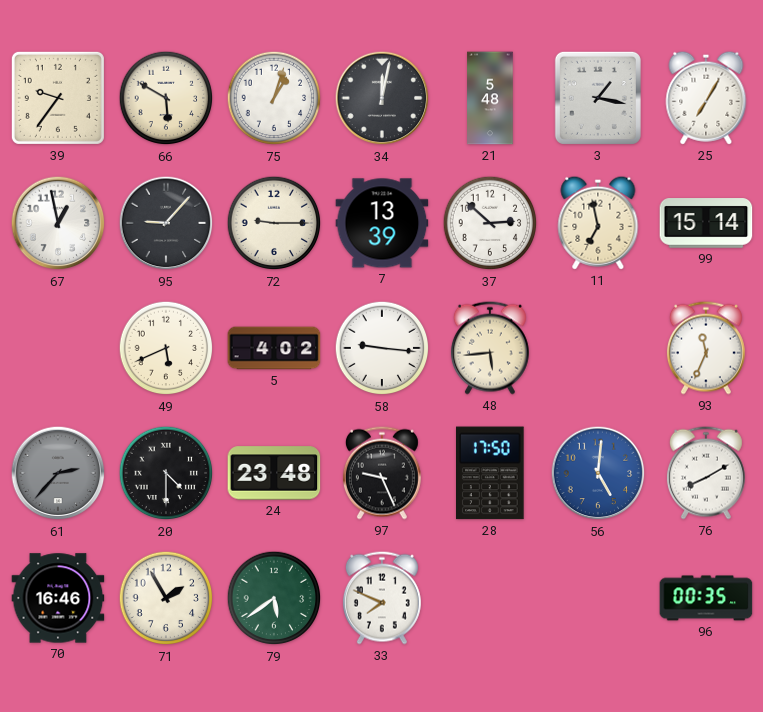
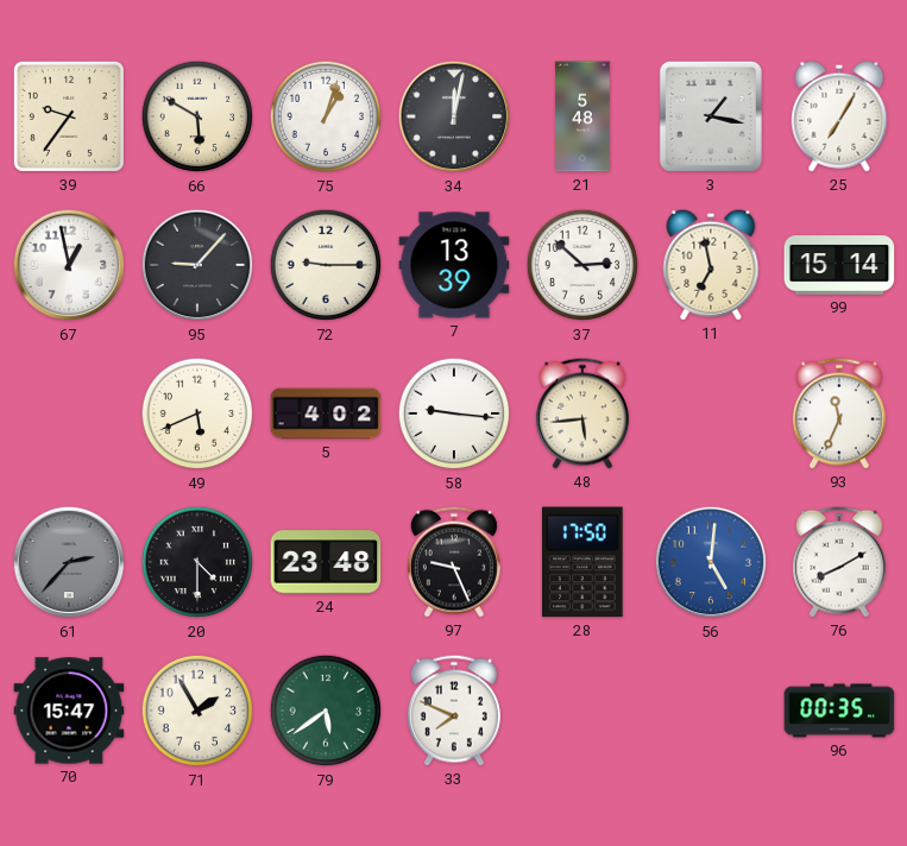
70: 16:46 -> 15:47 (69, 711)
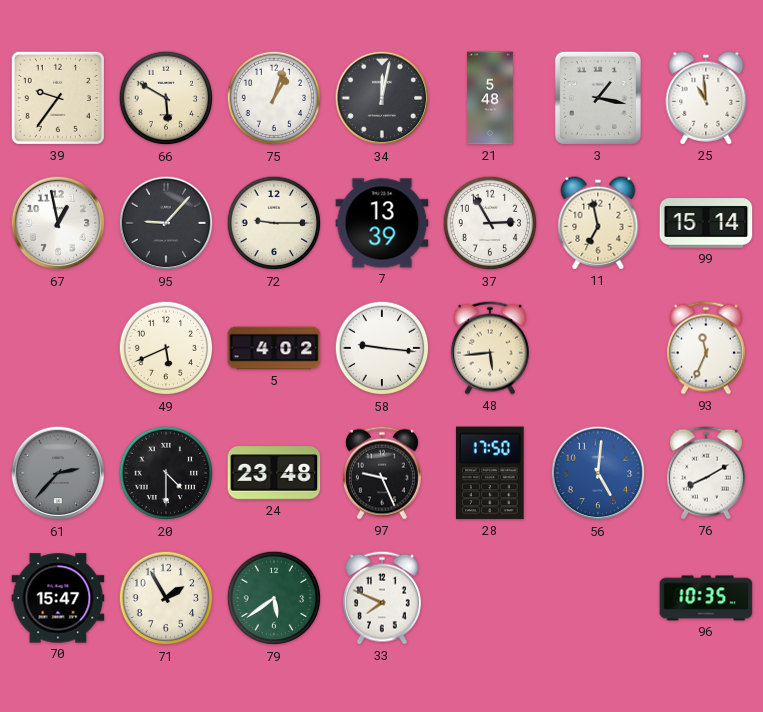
25: 7:05 -> 10:59 (706, 98)
37: 2:52 -> 2:55 (490, 223)
96: 00:35 -> 10:35 (706, 598)
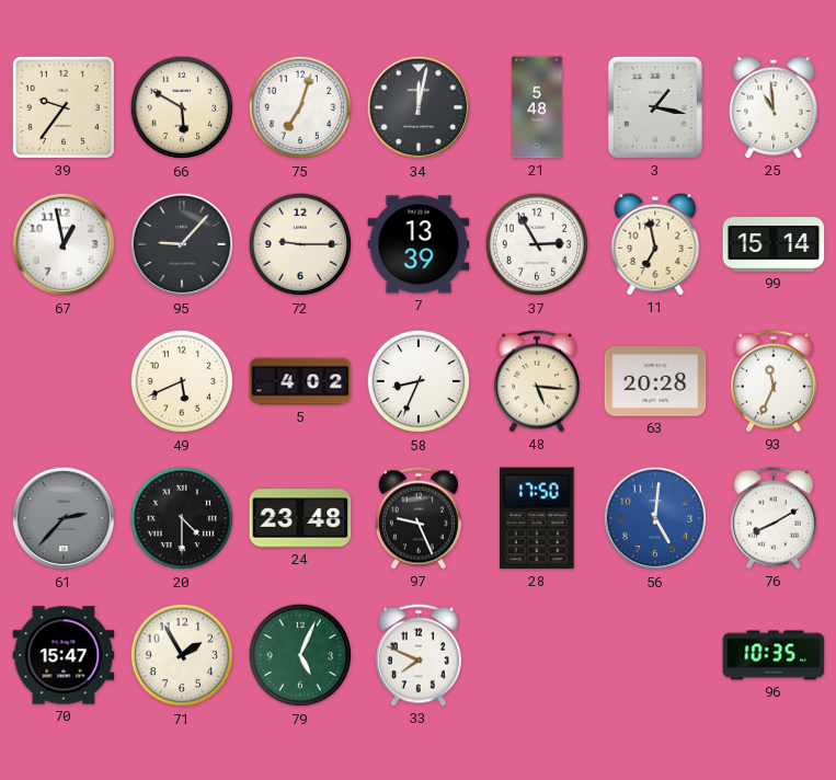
75: 1:03 -> 7:03 (300, 107)
58: 9:16 -> 8:34 (419, 381)
48: 5:44 -> 5:16 (537, 381)
63: none -> 20:28 (655, 381)
79: 5:39 -> 5:04 (300, 655)
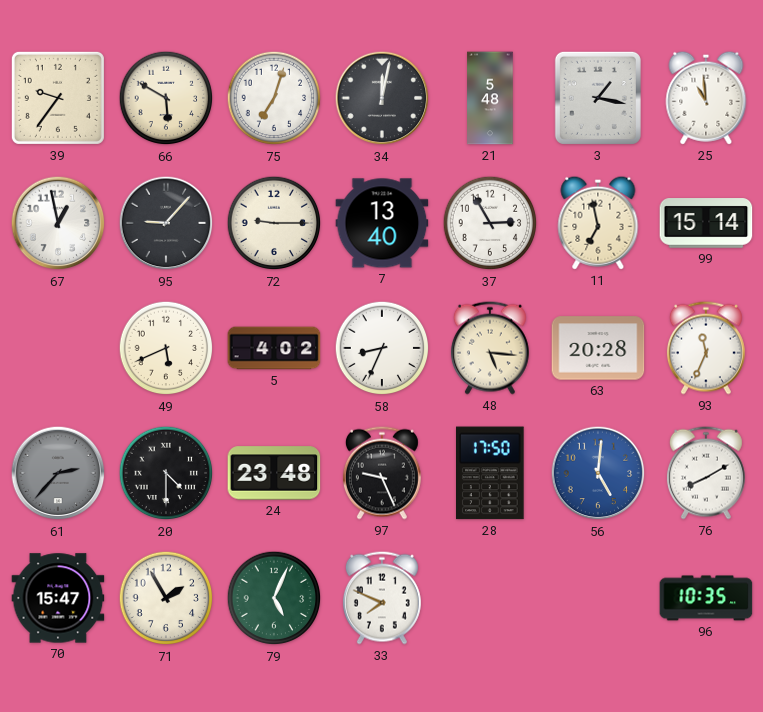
7: 13:39 -> 13:40 (382, 223)
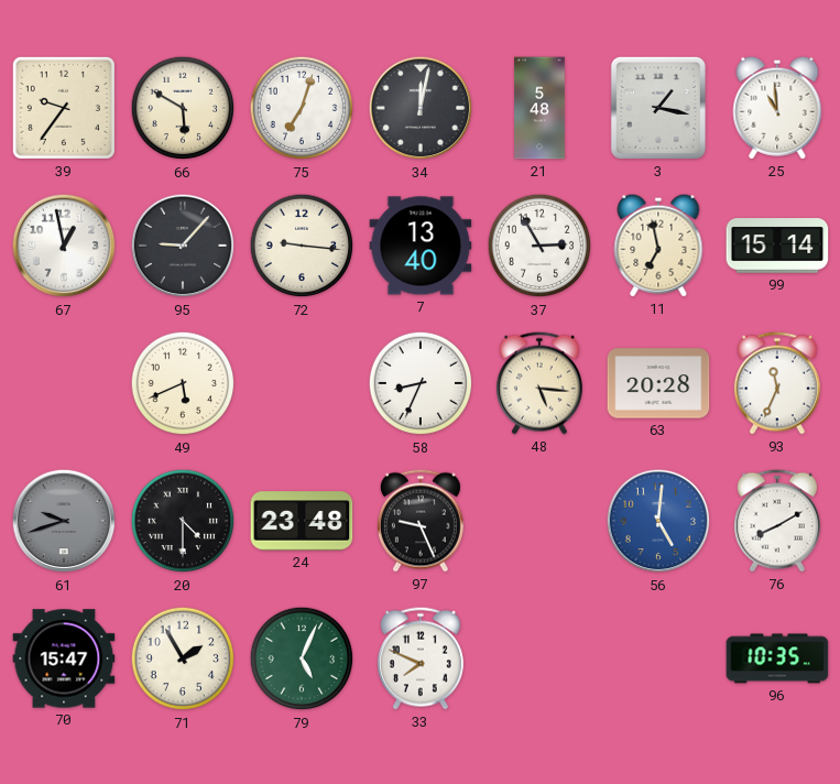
72: 9:15 -> 9:16 (302, 246)
5: 4:02 -> none (274, 348)
61: 2:37 -> 9:42 (64, 521)
28: 17:50 -> none (491, 473)
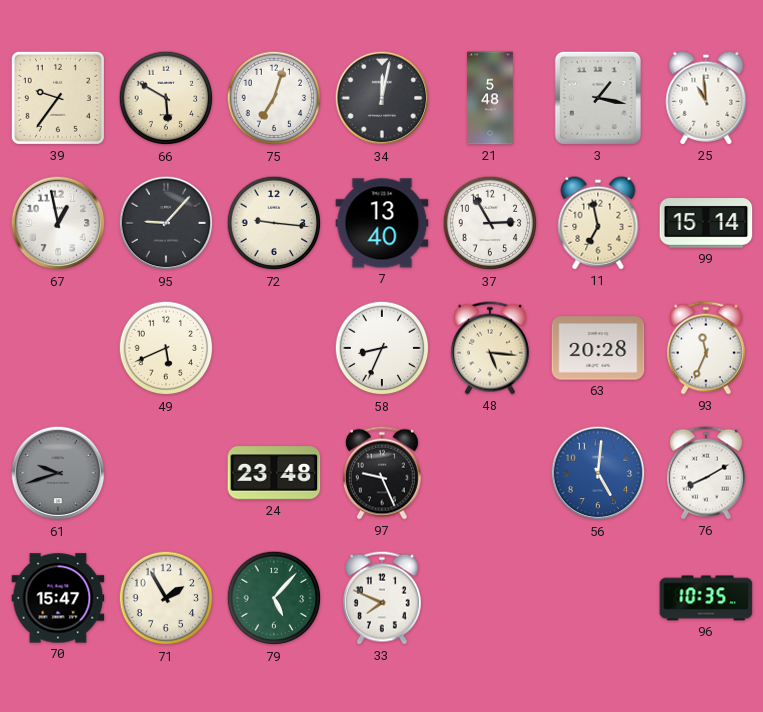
20: 4:30 -> none (183, 521)
79: 5:04 -> 5:07 (274, 598)
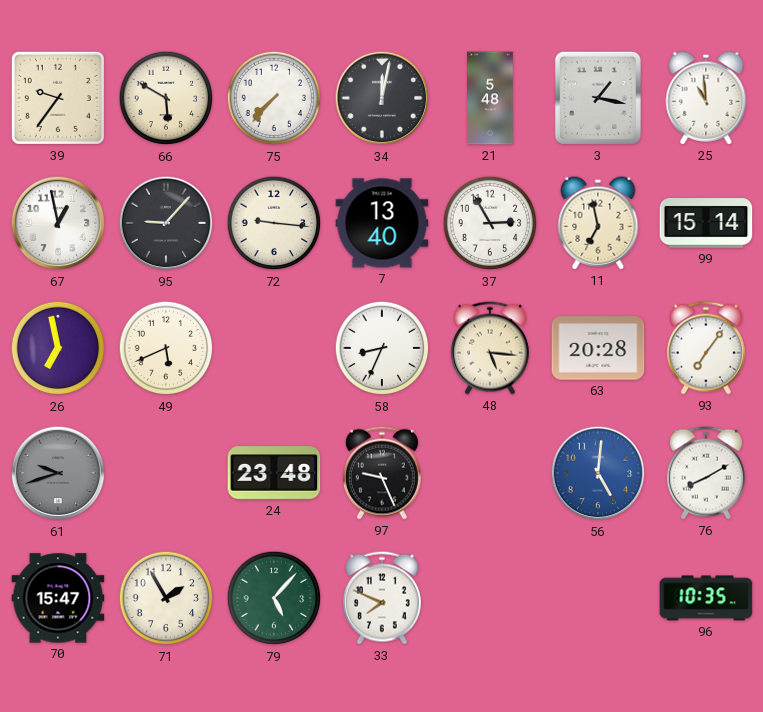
75: 7:03 -> 7:37 (274, 98)
26: none -> 6:58 (58, 348)
93: 11:34 -> 7:06 (706, 348)
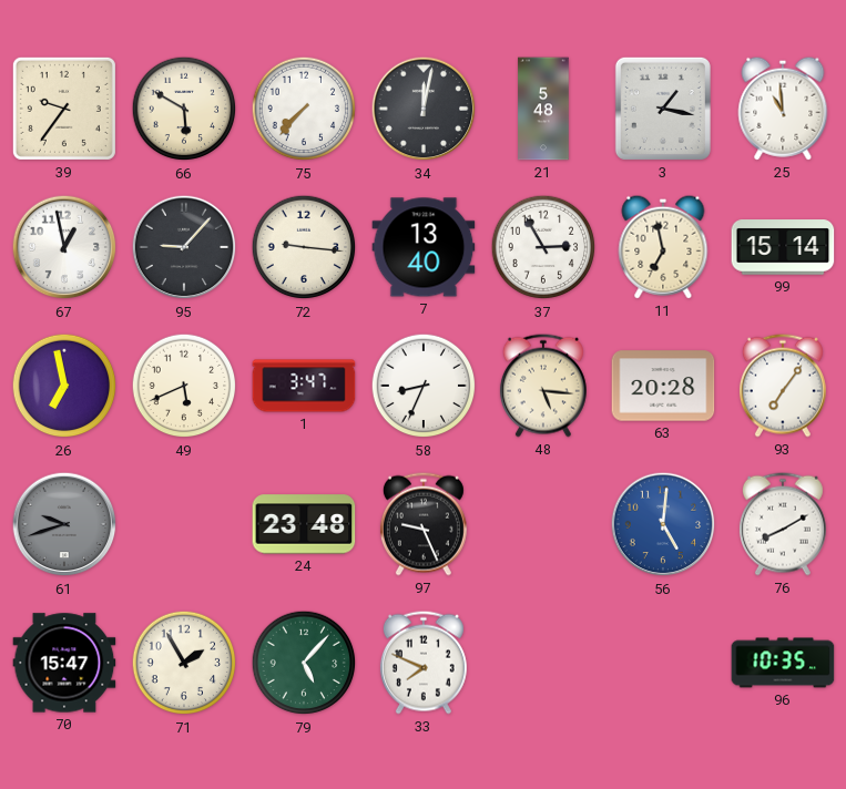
1: none -> 3:47 (304, 386)
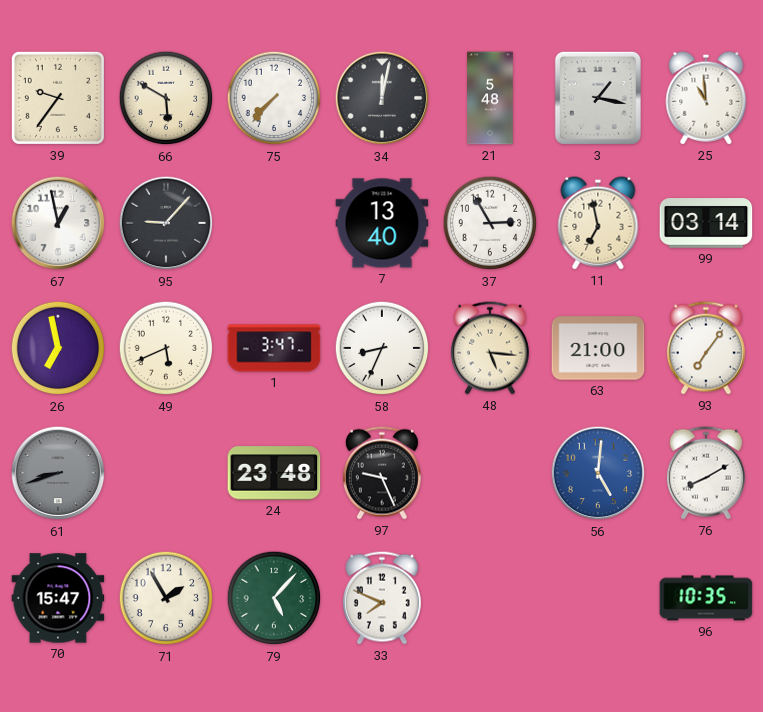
72: 9:16 -> none (304, 247)
99: 15:14 -> 03:14 (706, 223)
63: 20:28 -> 21:00 (598, 348)
61: 9:42 -> 8:42 (58, 473)
